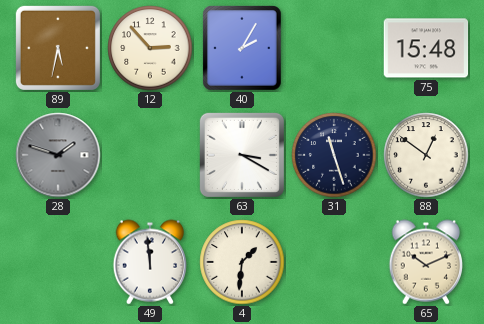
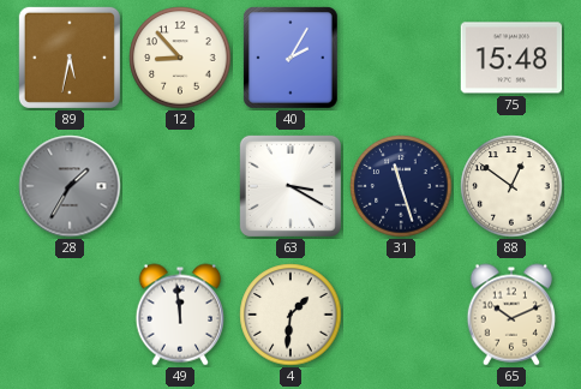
12: 2:53 -> 8:53 (180, 58)
28: 1:48 -> 1:35 (70, 186)
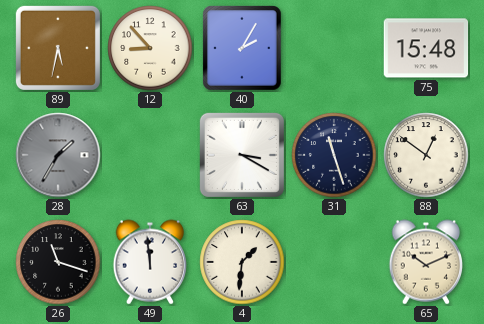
26: none -> 11:18 (58, 262)
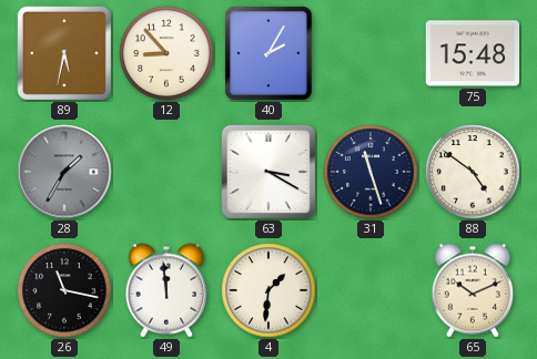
88: 12:51 -> 4:51 (473, 172)
26: 11:18 -> 11:17 (64, 290)
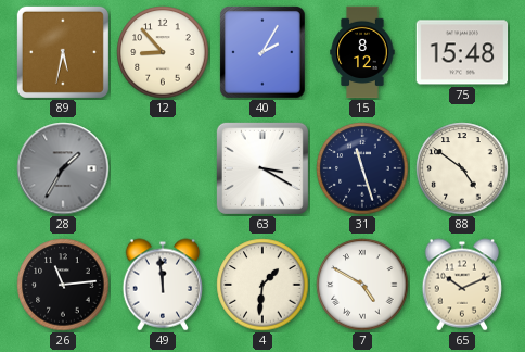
15: none -> 8:12 (362, 52)
26: 11:17 -> 11:14 (63, 285)
7: none -> 4:50 (362, 285)
